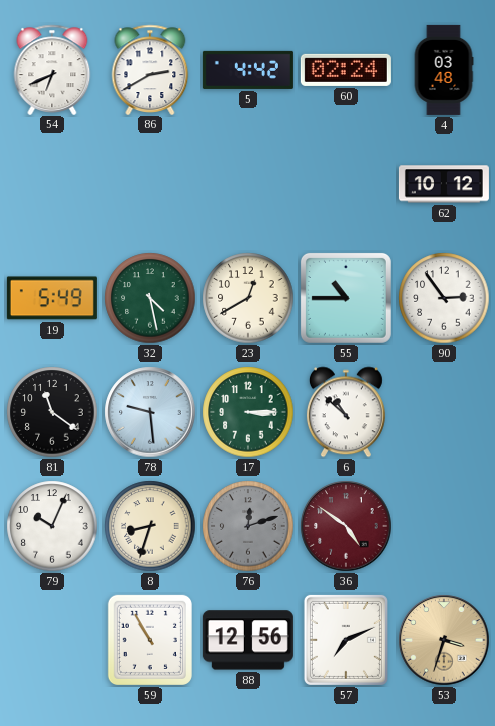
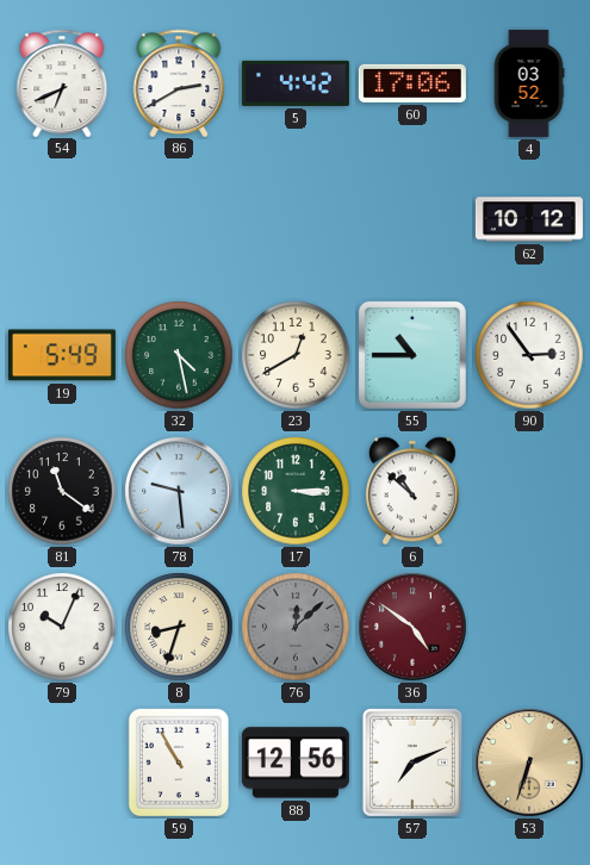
60: 02:24 -> 17:06 (412, 83)
4: 03:48 -> 03:52 (529, 83)
76: 12:12 -> 12:08 (296, 627)
53: 3:33 -> 6:33 (529, 763)
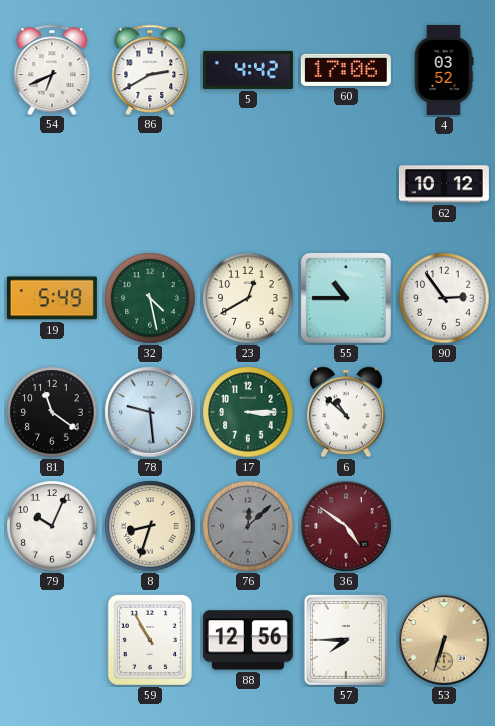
57: 7:11 -> 7:45 (346, 640)
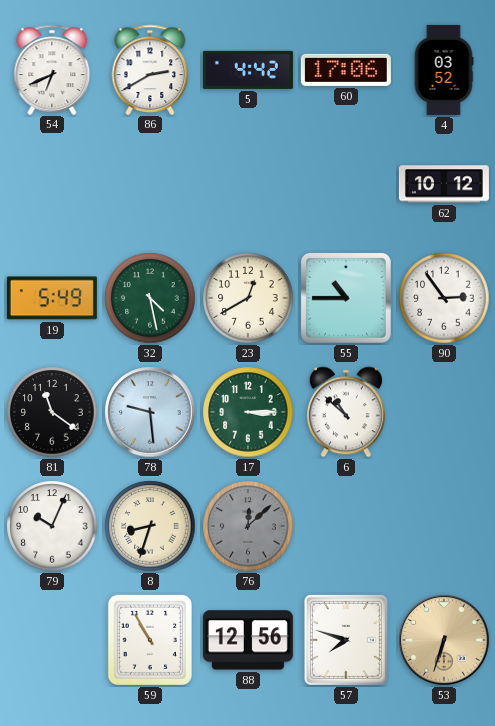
36: 4:51 -> none (346, 526)
57: 7:45 -> 7:48 (346, 640)
